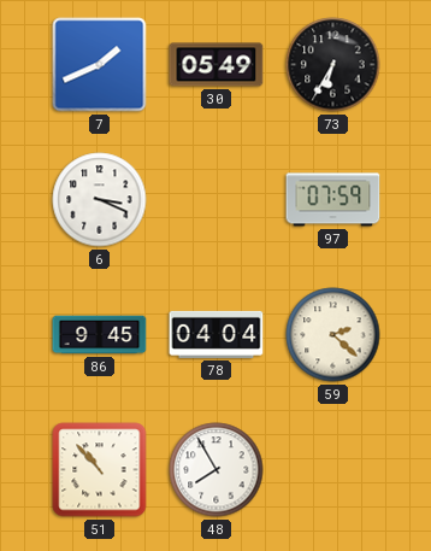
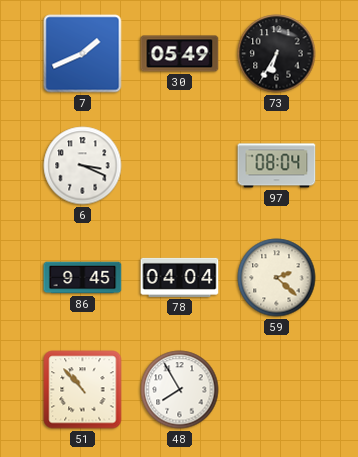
97: 07:59 -> 08:04 (277, 166)
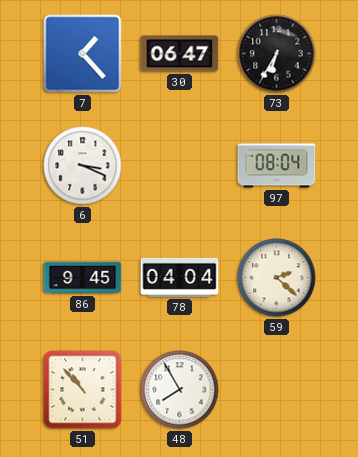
7: 1:41 -> 1:23 (83, 54)
30: 05:49 -> 06:47 (180, 54)
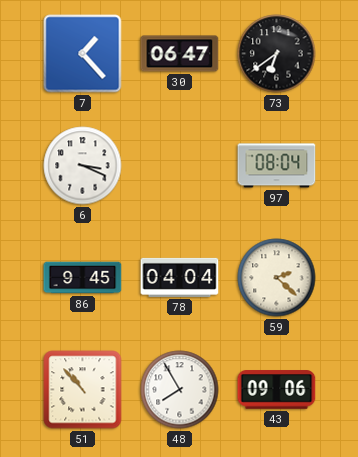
73: 6:35 -> 6:39 (277, 54)
43: none -> 09:06 (277, 390)
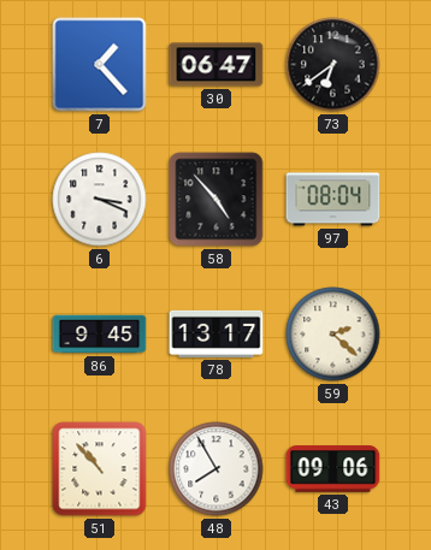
58: none -> 4:53 (217, 200)
78: 04:04 -> 13:17 (217, 333)
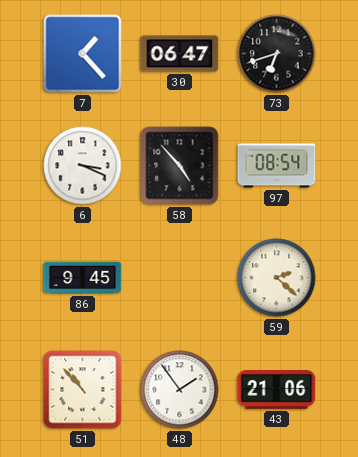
73: 6:39 -> 6:42 (277, 54)
97: 08:04 -> 08:54 (277, 166)
78: 13:17 -> none (217, 333)
48: 7:55 -> 1:54 (180, 390)
43: 09:06 -> 21:06 (277, 390)
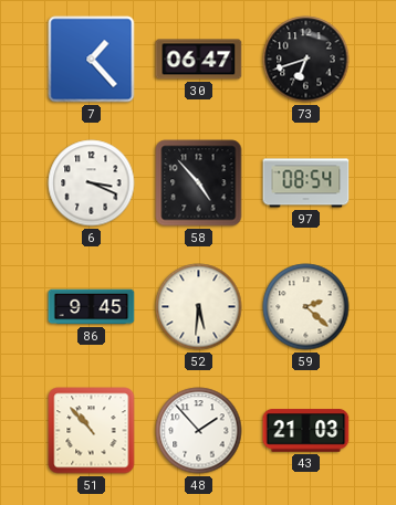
52: none -> 5:31 (199, 307)
48: 1:54 -> 1:53 (199, 431)
43: 21:06 -> 21:03 (306, 431)
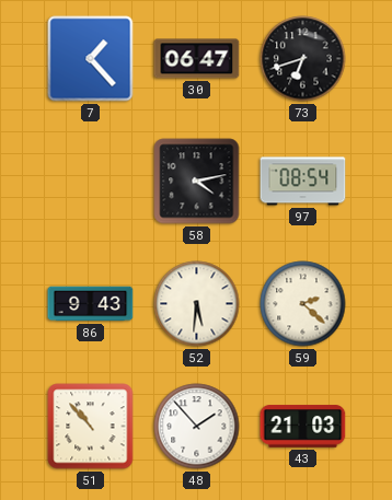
6: 3:19 -> none (92, 183)
58: 4:53 -> 4:13 (197, 182)
86: 9:45 -> 9:43 (91, 304)
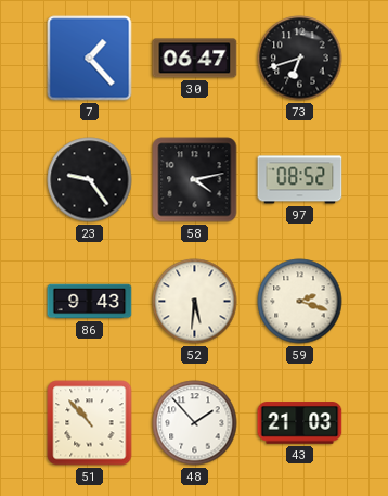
23: none -> 9:24 (90, 180)
97: 08:54 -> 08:52 (300, 180)
59: 2:22 -> 2:18 (300, 302)
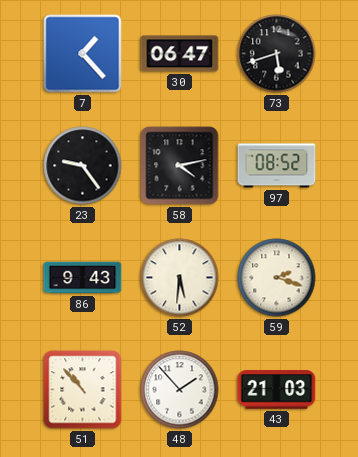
73: 6:42 -> 5:42 (277, 54)
